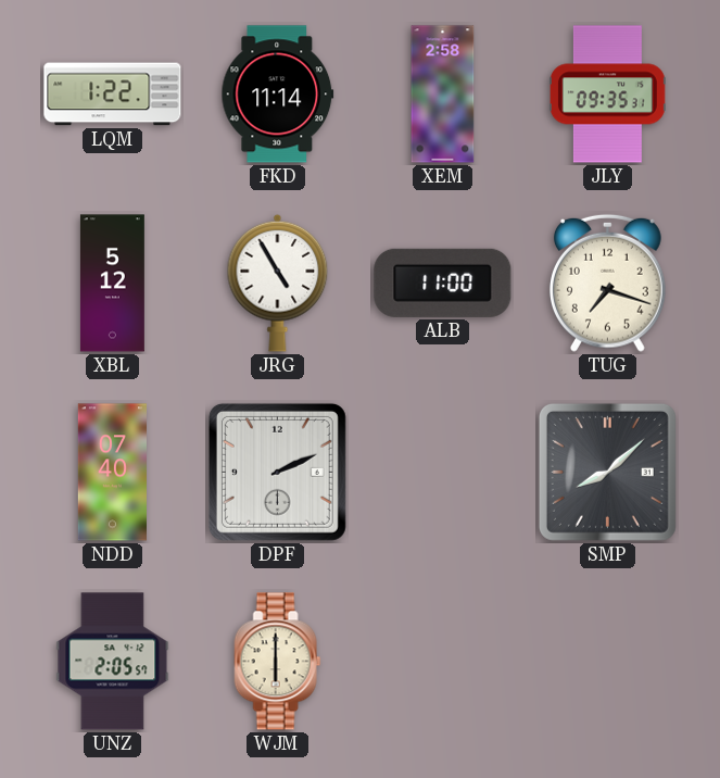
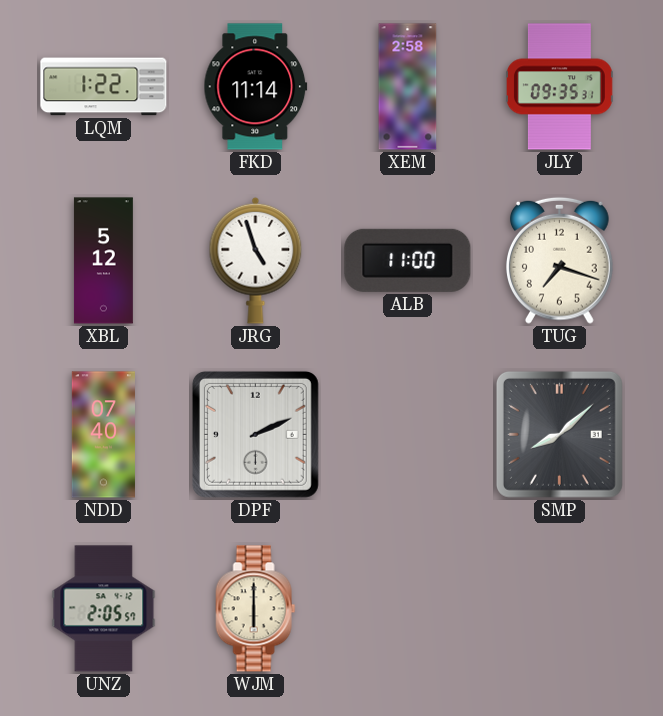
JRG: 4:55 -> 4:57 (256, 260)
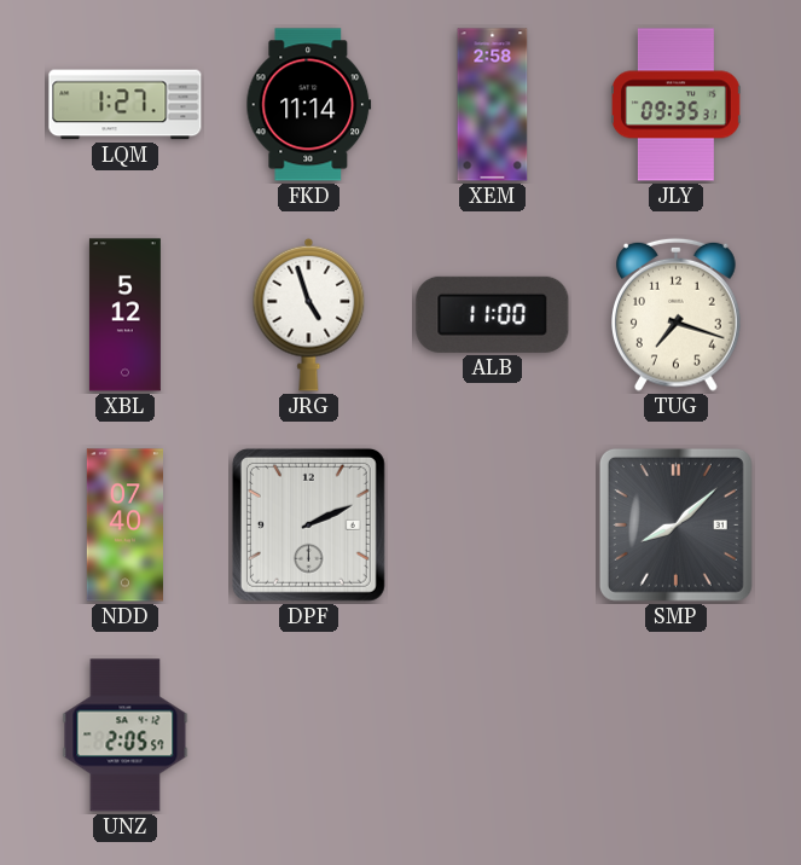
LQM: 1:22 -> 1:27 (126, 105)
WJM: 6:00 -> none (256, 609)
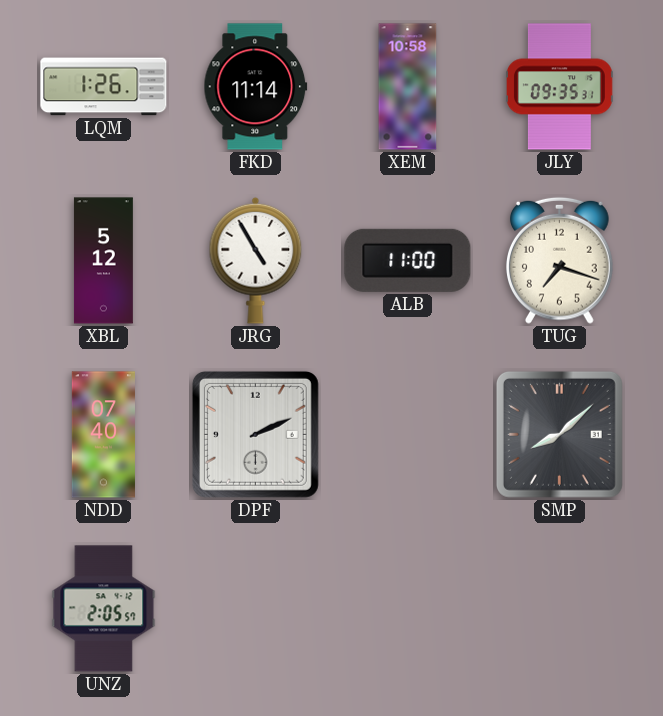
LQM: 1:27 -> 1:26 (104, 87)
XEM: 2:58 -> 10:58 (408, 87)
JRG: 4:57 -> 4:55 (256, 260)
